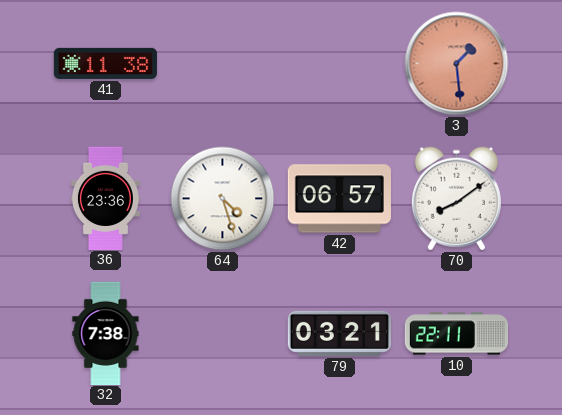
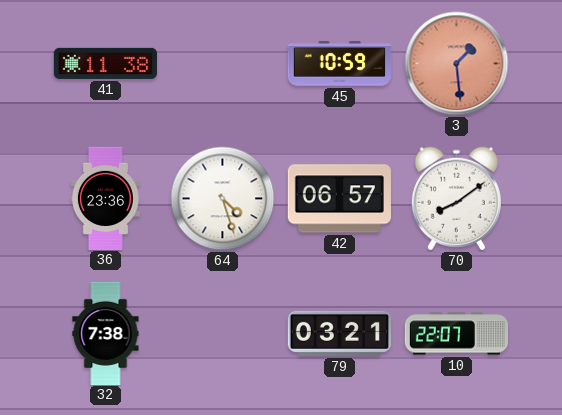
45: none -> 10:59 (339, 64)
10: 22:11 -> 22:07 (456, 334)
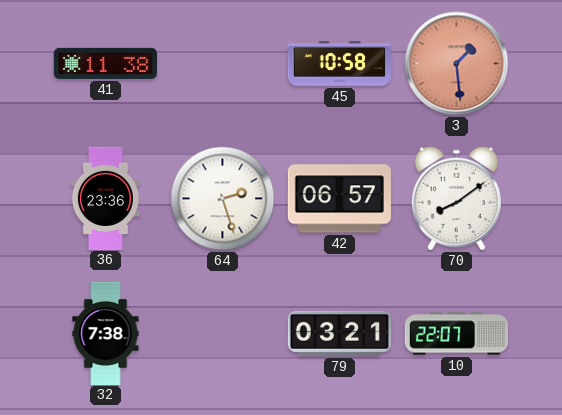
45: 10:59 -> 10:58 (339, 64)
64: 4:27 -> 2:27 (223, 199)
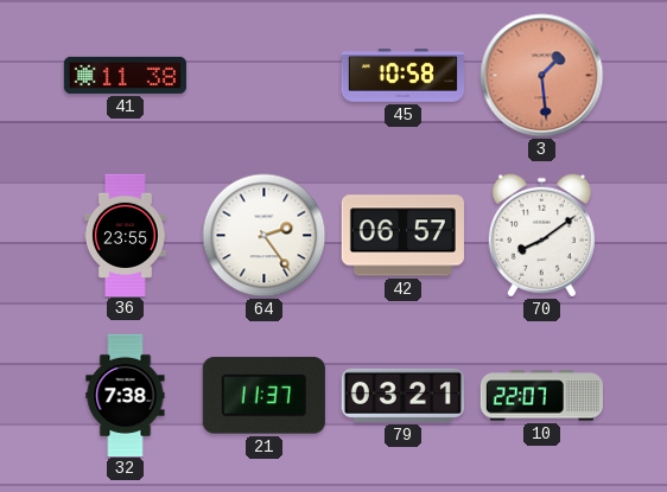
36: 23:36 -> 23:55 (125, 235)
64: 2:27 -> 2:24 (265, 236)
21: none -> 11:37 (263, 396)
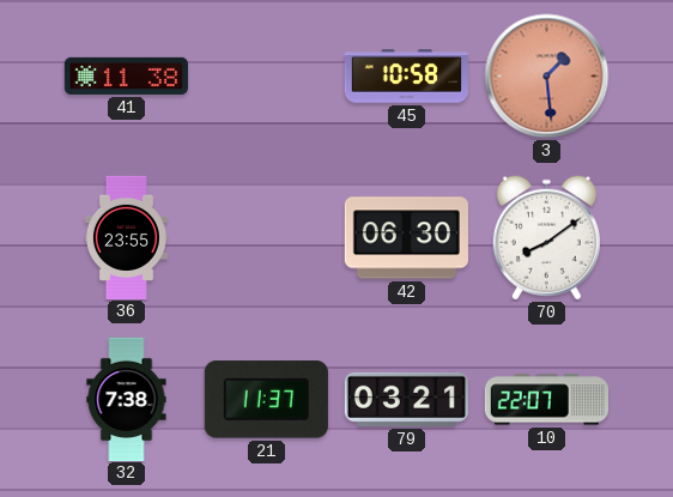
64: 2:24 -> none (265, 236)
42: 06:57 -> 06:30 (406, 238)
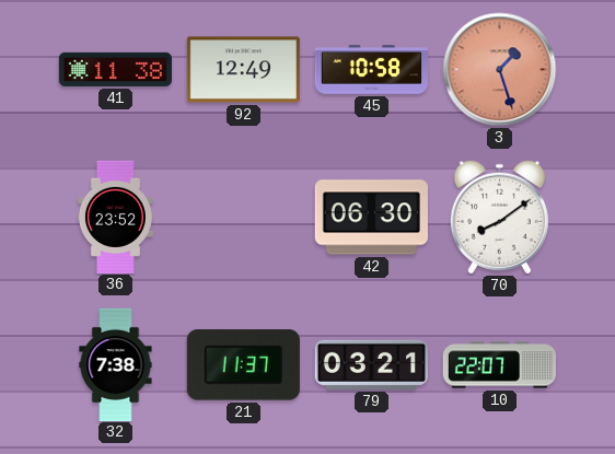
92: none -> 12:49 (243, 70)
3: 1:29 -> 1:27 (500, 70)
36: 23:55 -> 23:52 (115, 217)
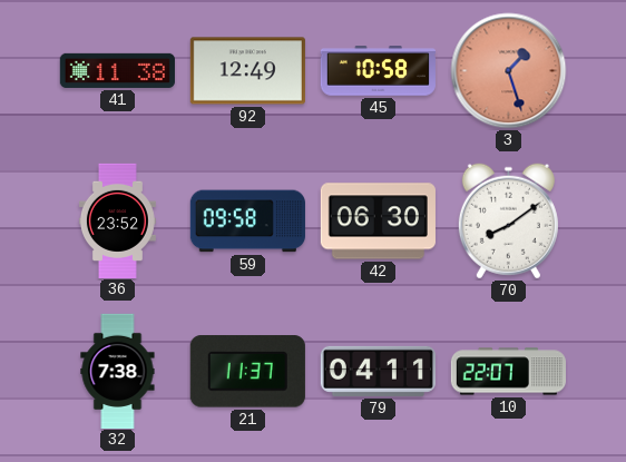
59: none -> 09:58 (247, 222)
79: 03:21 -> 04:11 (378, 371)
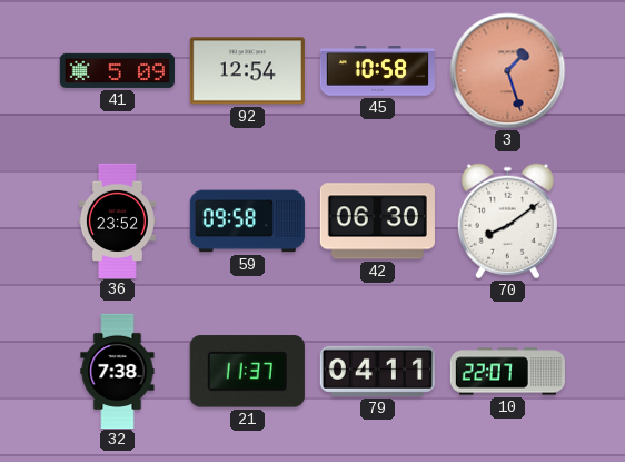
41: 11:38 -> 5:09 (117, 70)
92: 12:49 -> 12:54 (247, 71)
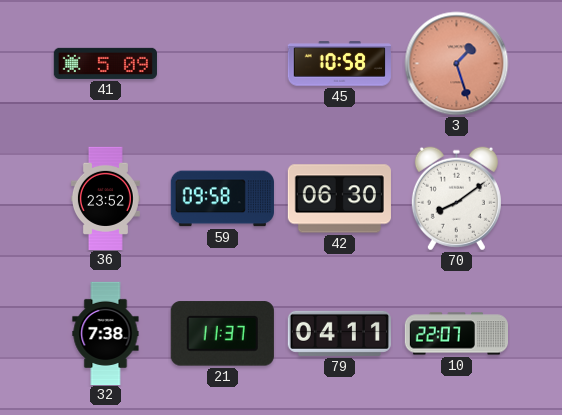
92: 12:54 -> none (247, 71)
